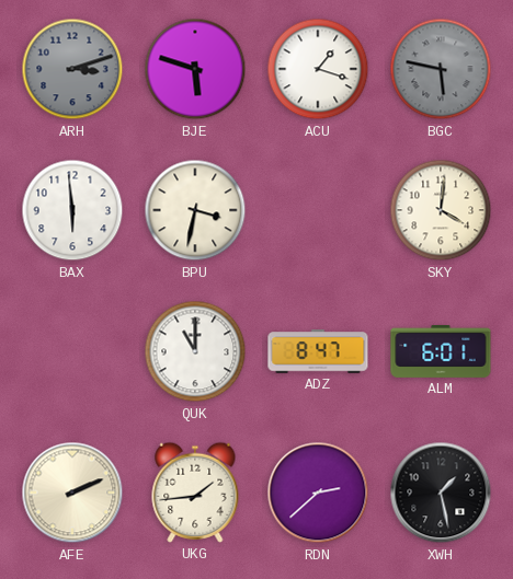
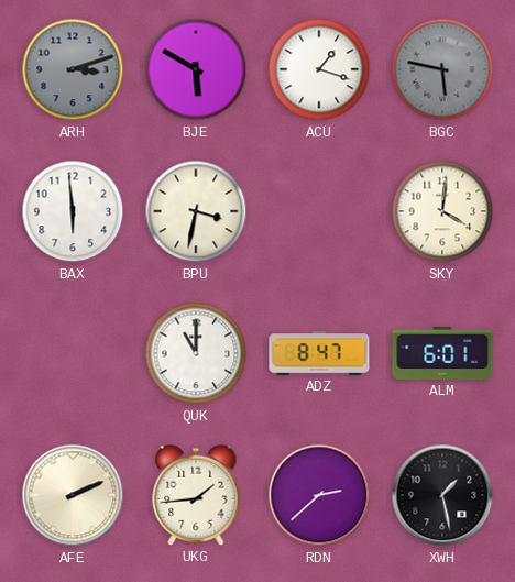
BJE: 5:48 -> 5:50 (196, 69)
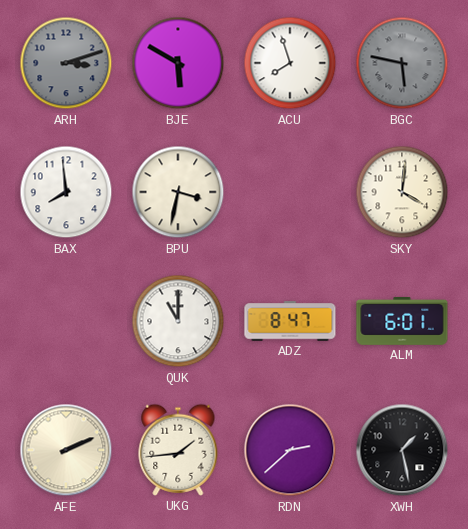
ACU: 1:18 -> 7:57 (290, 63)
BAX: 5:59 -> 7:59 (66, 192)
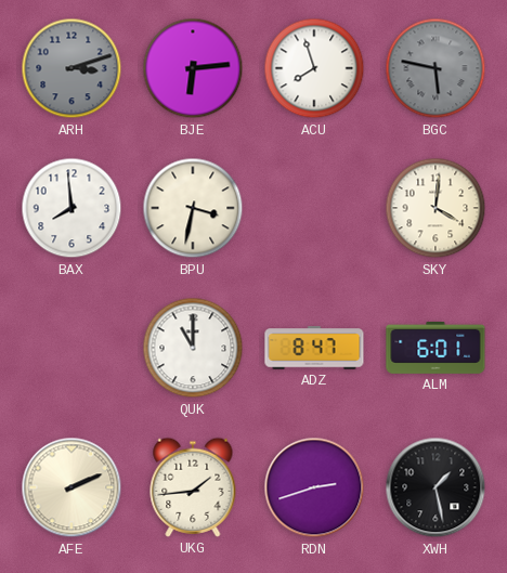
BJE: 5:50 -> 6:14 (193, 68)
RDN: 2:38 -> 2:42 (314, 487)
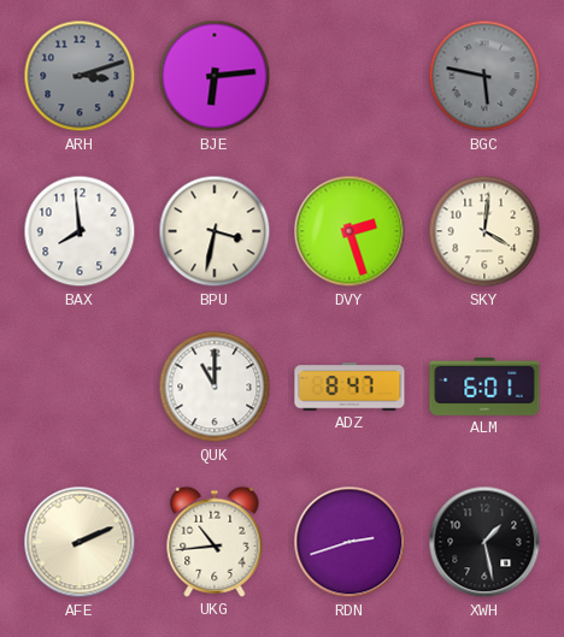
ACU: 7:57 -> none (314, 68)
DVY: none -> 2:27 (349, 231)
UKG: 1:44 -> 10:44 (215, 542)
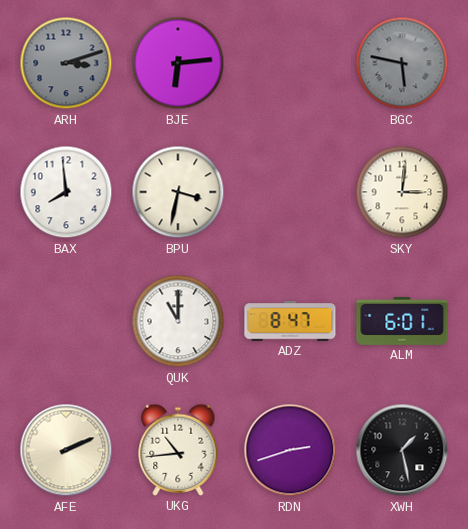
DVY: 2:27 -> none (349, 231)
SKY: 4:01 -> 3:01 (402, 192)
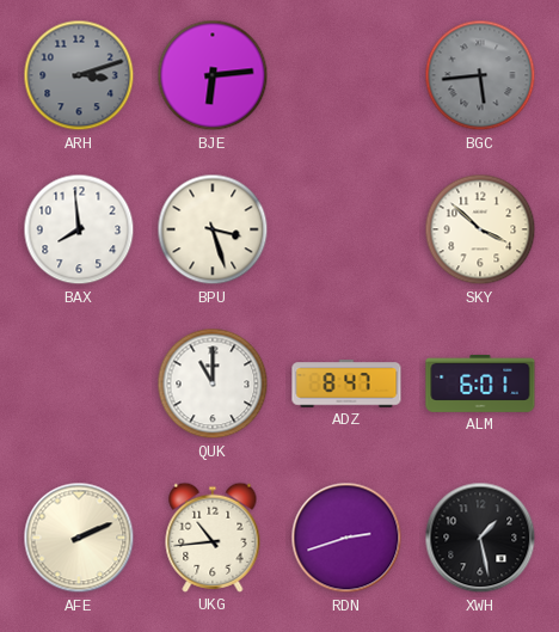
BGC: 5:47 -> 5:44 (480, 75)
BPU: 3:32 -> 3:27 (213, 229)
SKY: 3:01 -> 3:52 (480, 229)
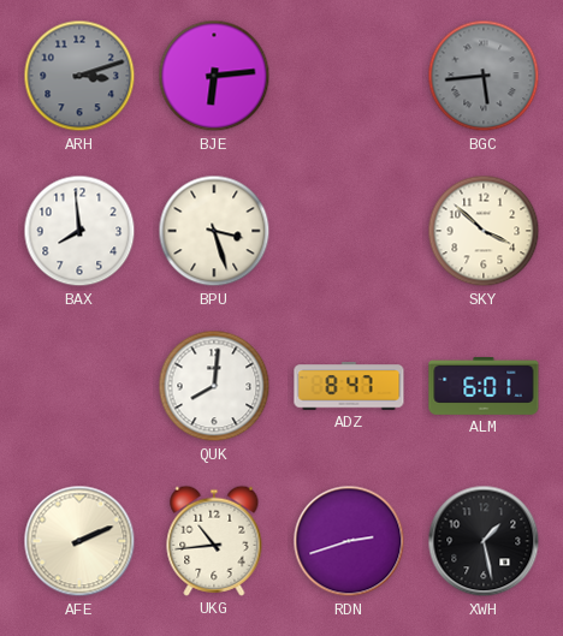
QUK: 11:00 -> 8:01 (214, 386)
